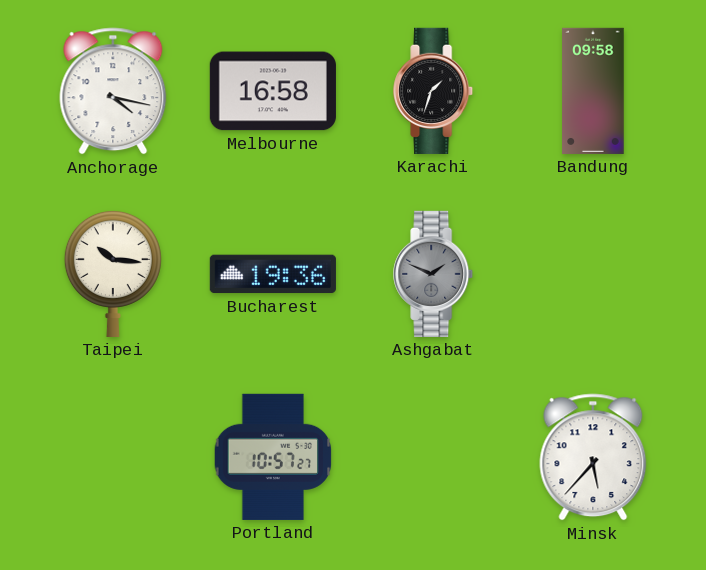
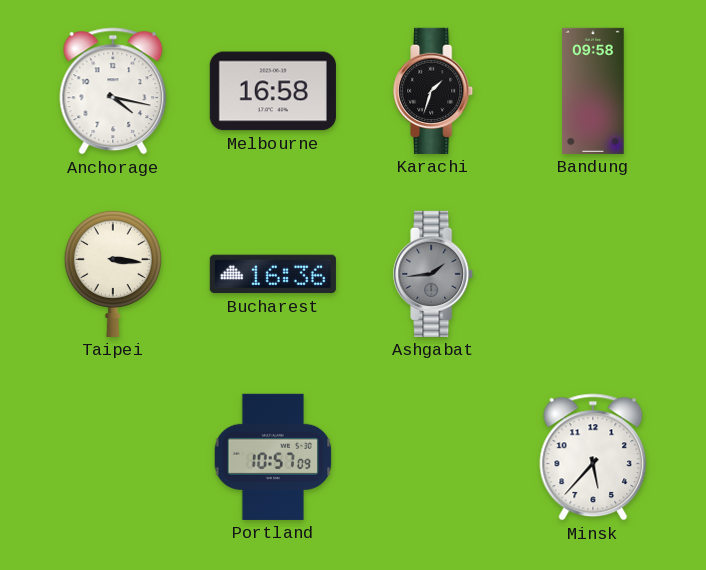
Taipei: 10:16 -> 3:16 (113, 273)
Bucharest: 19:36 -> 16:36 (273, 274)
Ashgabat: 1:49 -> 1:44 (434, 274)
Portland: 10:57:27 -> 10:57:09 (273, 457)
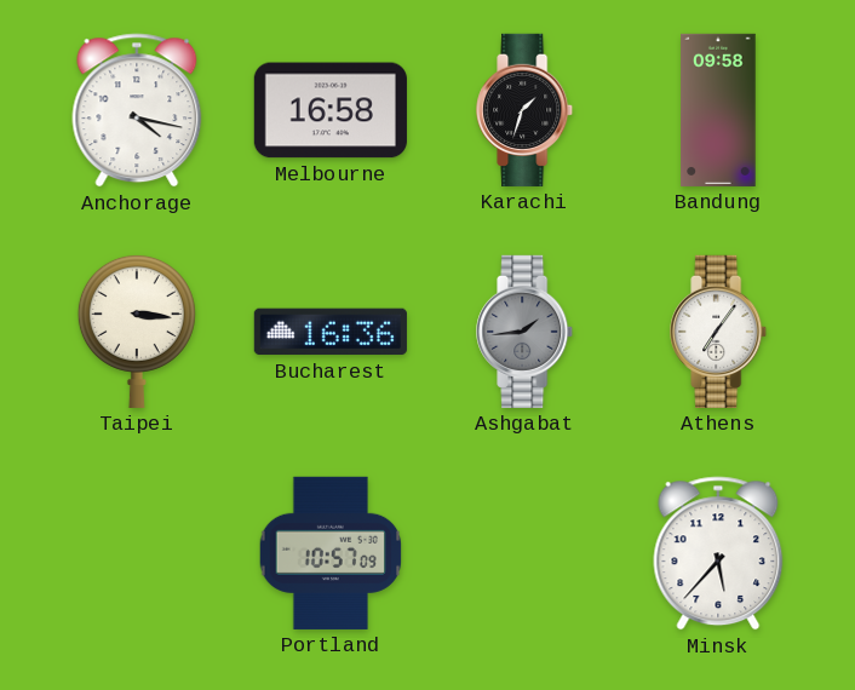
Athens: none -> 7:06 (719, 332)
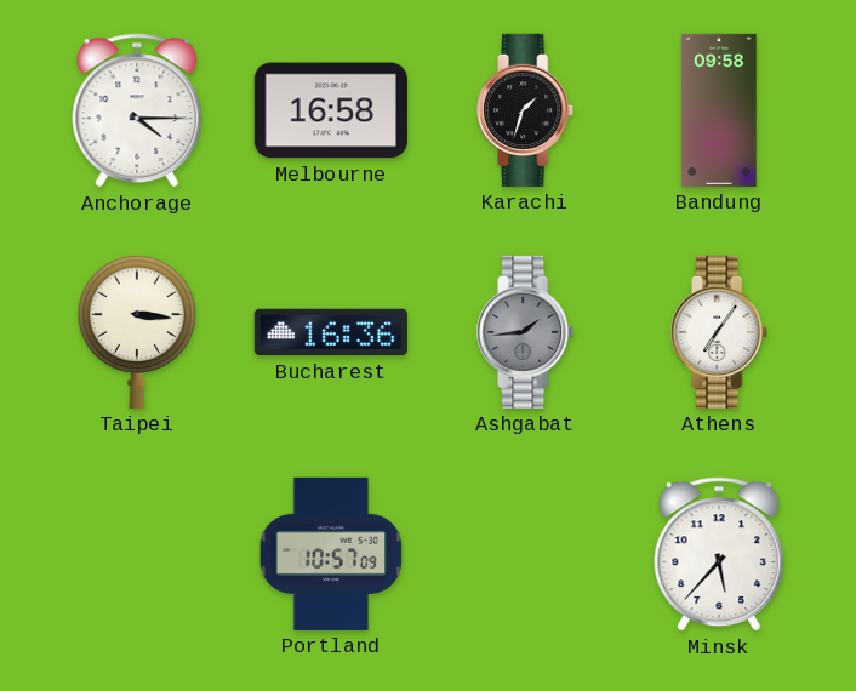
Anchorage: 4:17 -> 4:15 (137, 110)
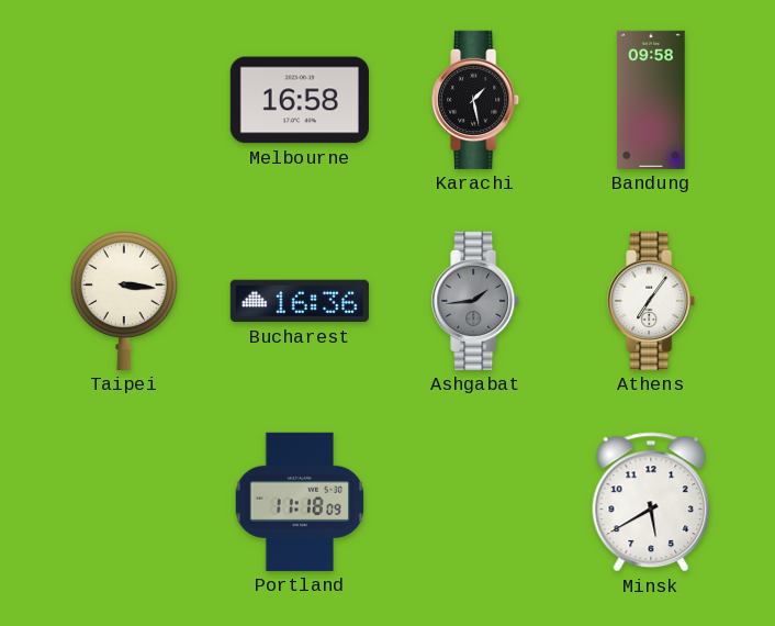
Anchorage: 4:15 -> none (137, 110)
Karachi: 1:33 -> 1:28 (476, 100)
Portland: 10:57 -> 11:18 (300, 502)
Minsk: 5:37 -> 5:40 (651, 502)
